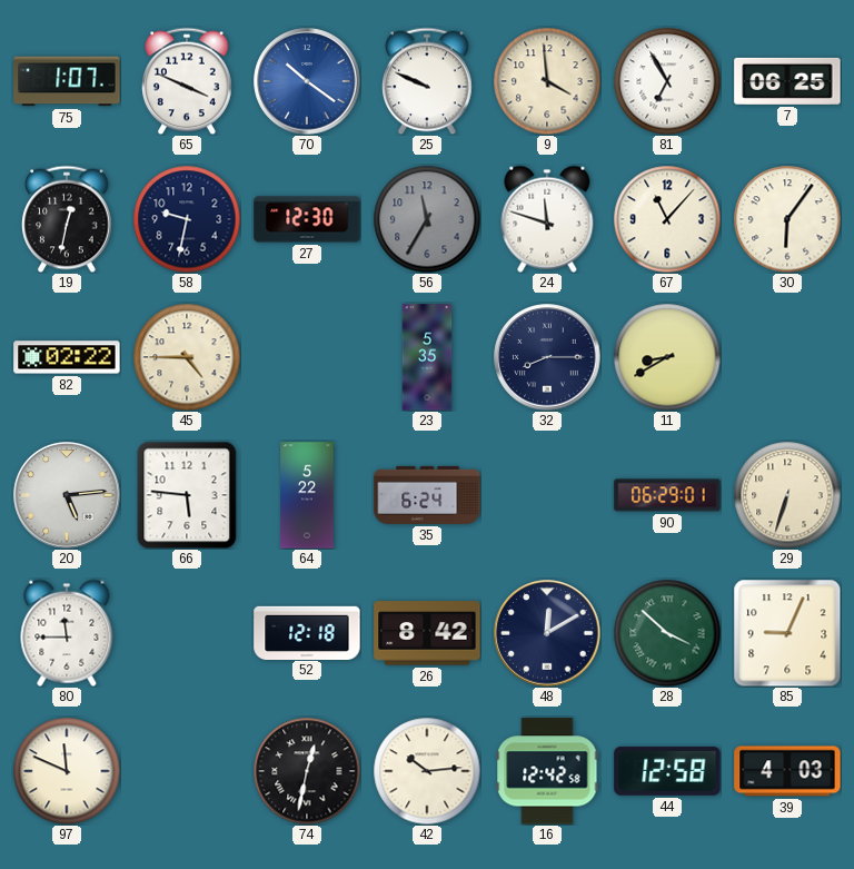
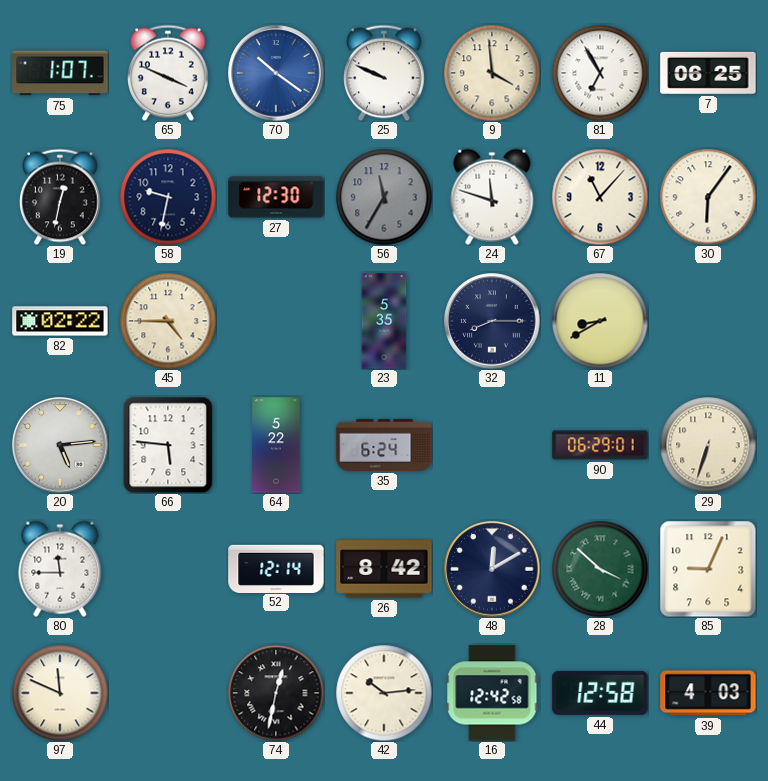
52: 12:18 -> 12:14 (276, 568)
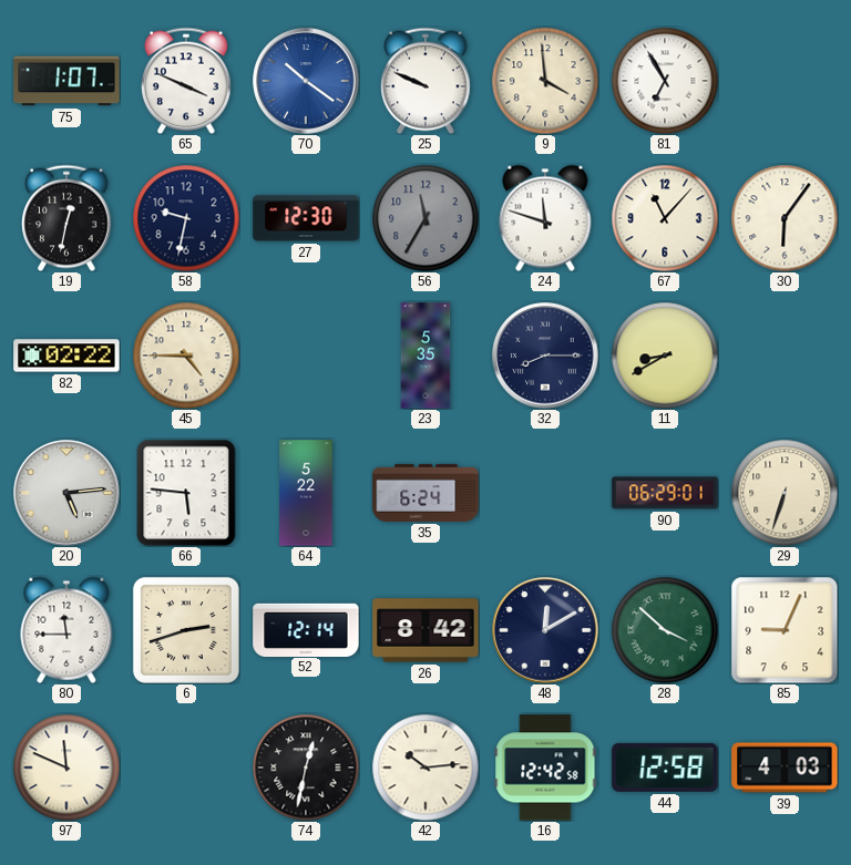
7: 06:25 -> none (708, 73)
6: none -> 2:42 (186, 630)
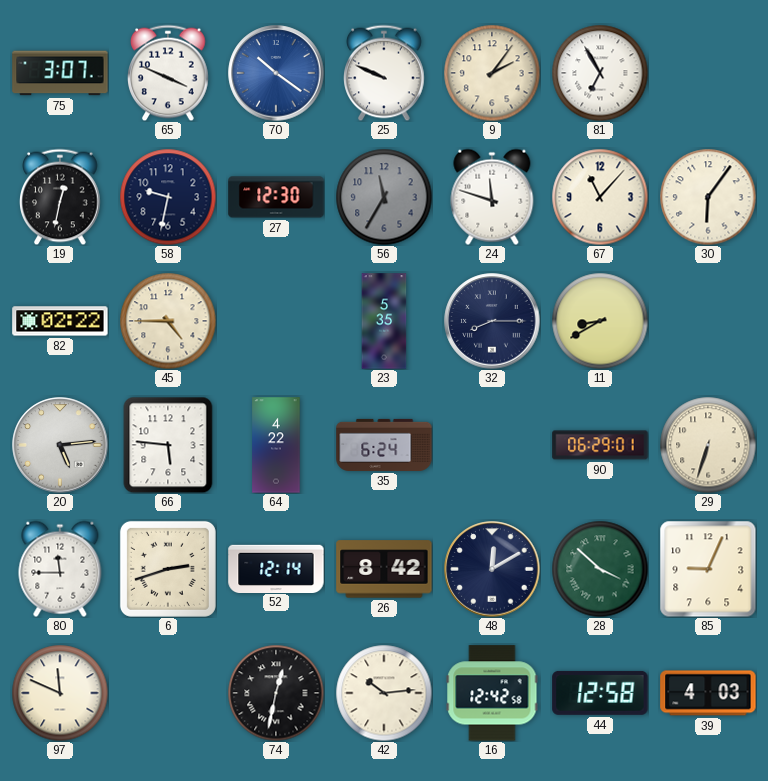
75: 1:07 -> 3:07 (60, 73)
9: 3:59 -> 2:06 (492, 73)
64: 5:22 -> 4:22 (276, 445)
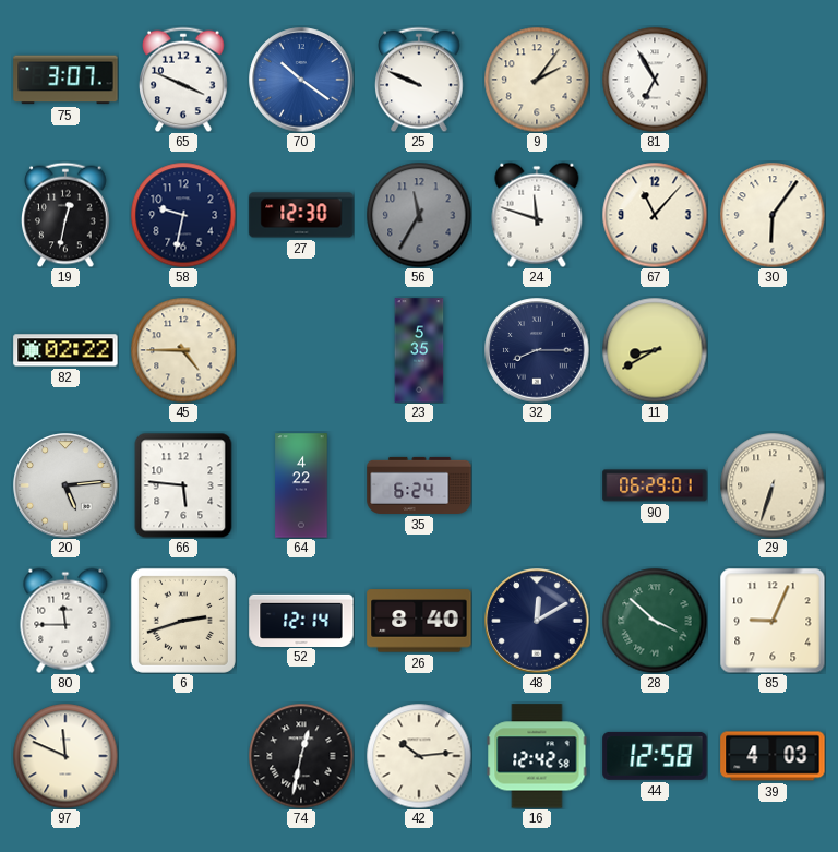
26: 8:42 -> 8:40 (419, 621)
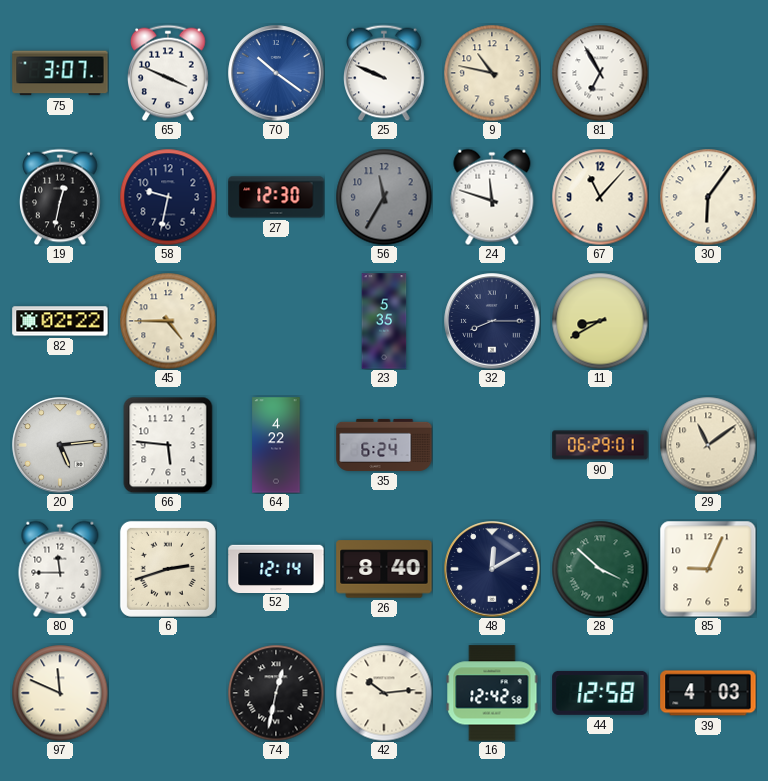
9: 2:06 -> 10:47 (492, 73)
29: 6:33 -> 11:09 (708, 445)
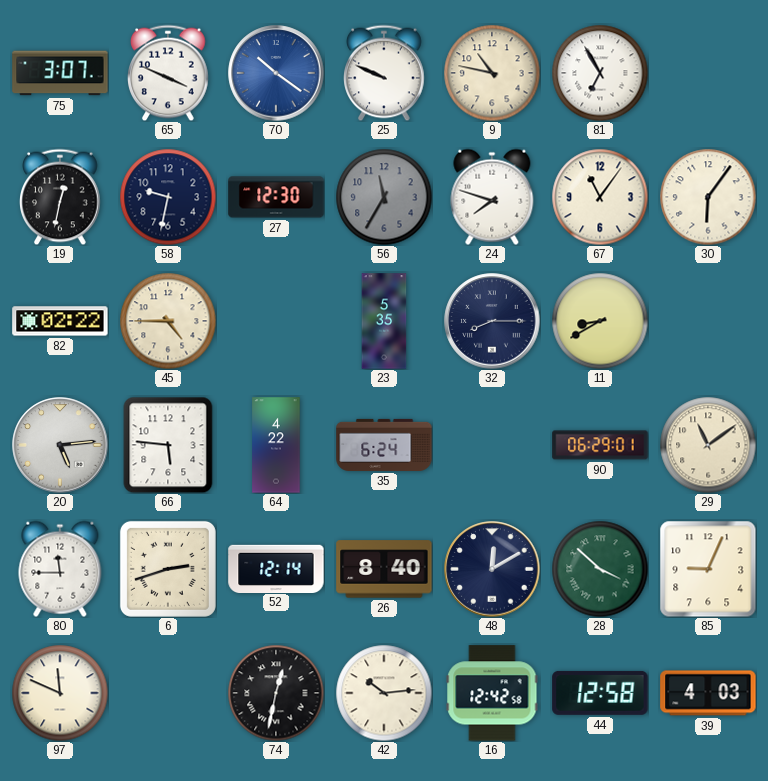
24: 11:48 -> 7:48 (492, 197)
67: 11:07 -> 11:06 (600, 197)
